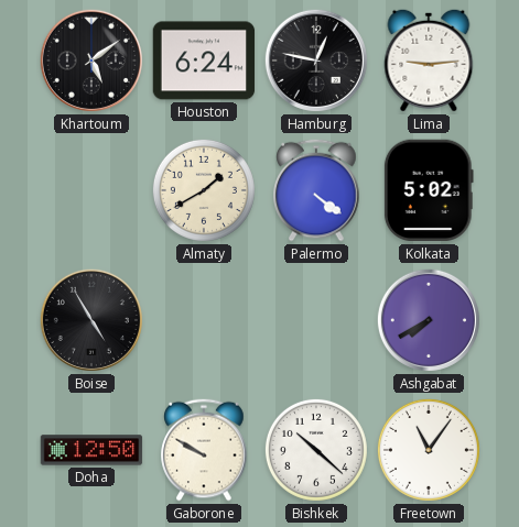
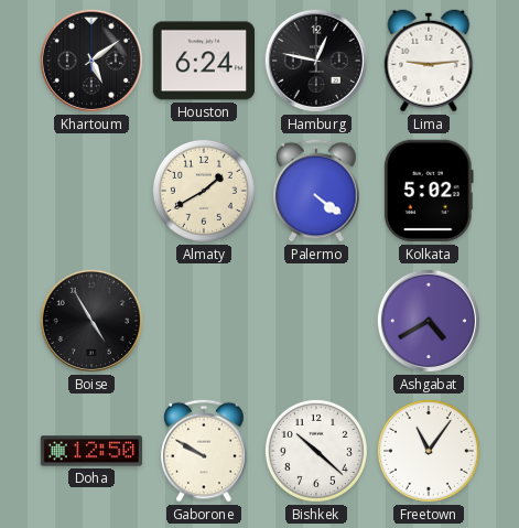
Ashgabat: 7:40 -> 4:40 (429, 321)
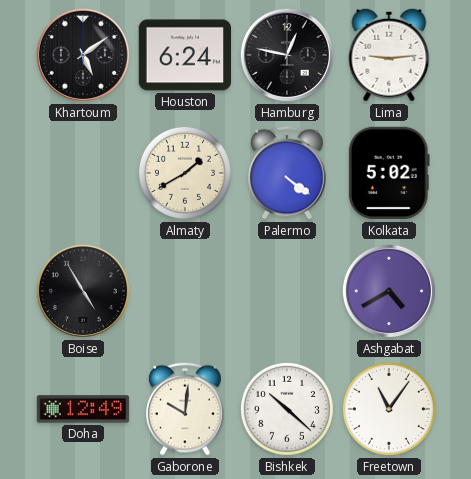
Doha: 12:50 -> 12:49 (83, 409)
Gaborone: 9:50 -> 10:01 (185, 409)
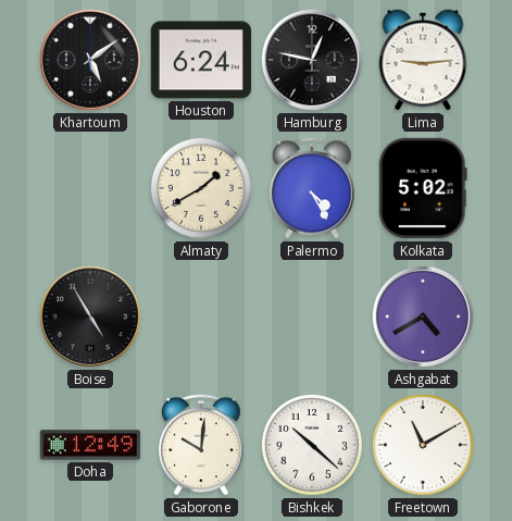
Palermo: 4:21 -> 4:25 (312, 188)
Freetown: 11:06 -> 11:10 (423, 445)
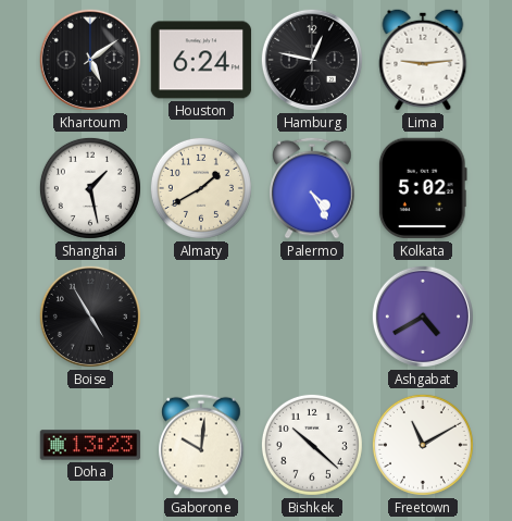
Shanghai: none -> 1:28 (90, 188)
Doha: 12:49 -> 13:23 (90, 445)
